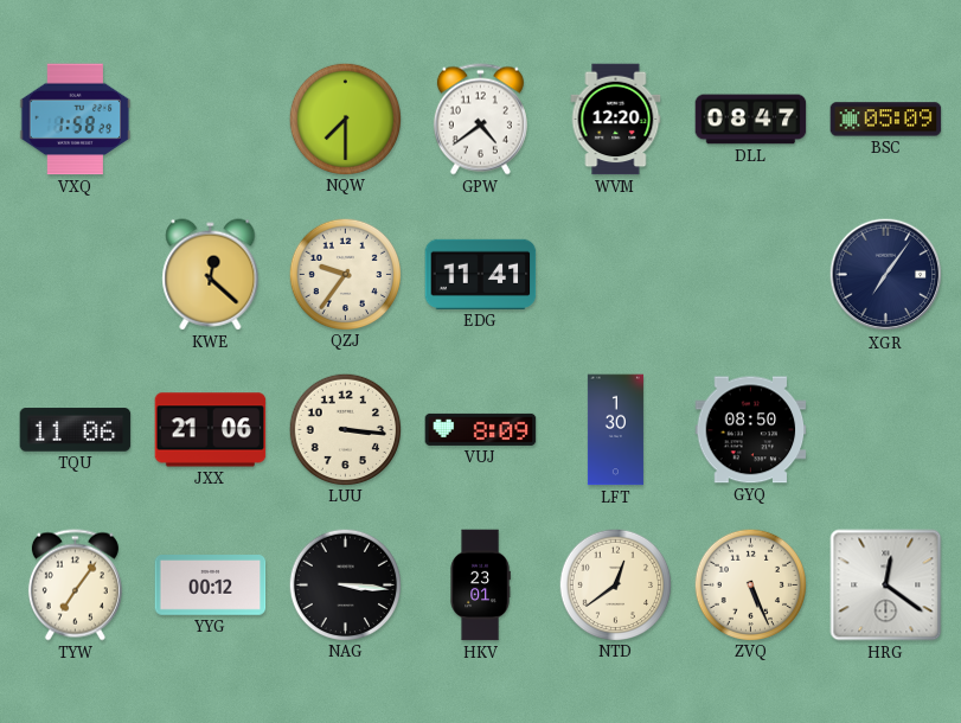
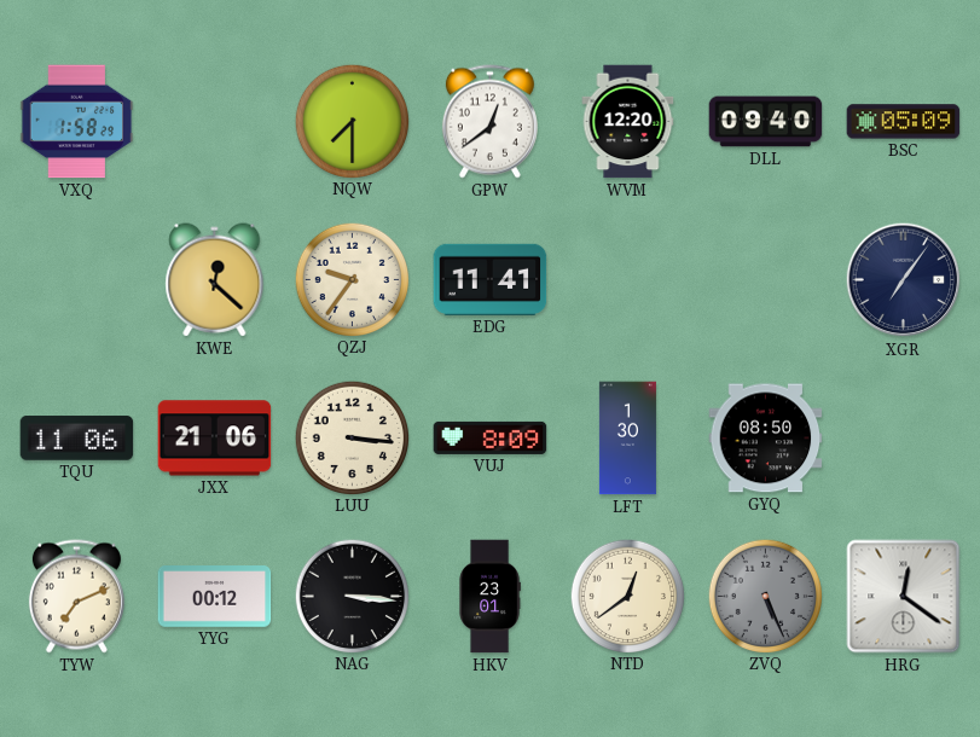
GPW: 4:39 -> 12:39 (489, 122)
DLL: 08:47 -> 09:40 (766, 122)
TYW: 7:06 -> 7:11 (76, 597)
ZVQ dial: cream -> grey (765, 596)
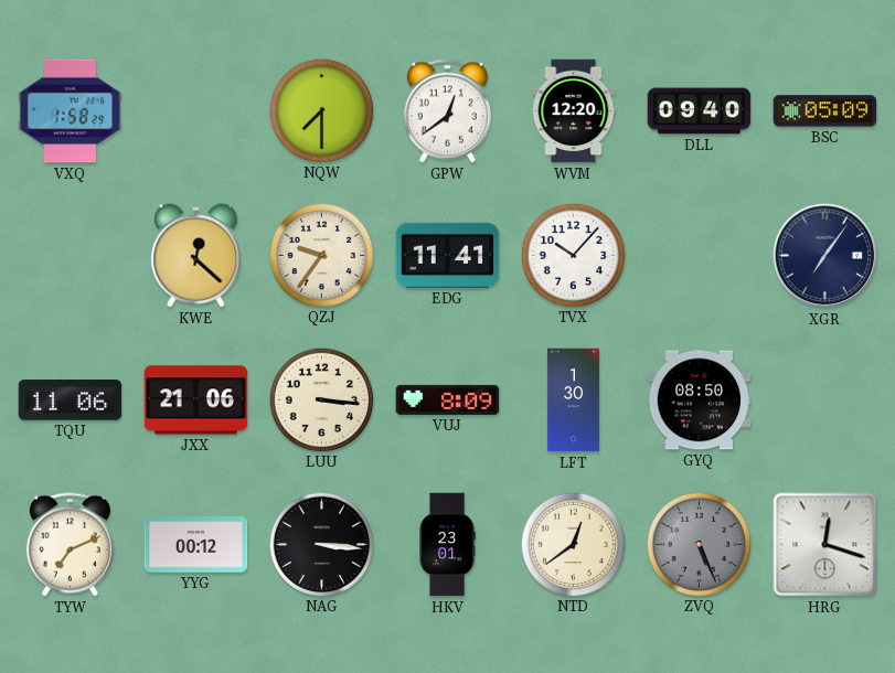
TVX: none -> 10:07 (573, 255)
HRG: 12:21 -> 12:18 (825, 545)
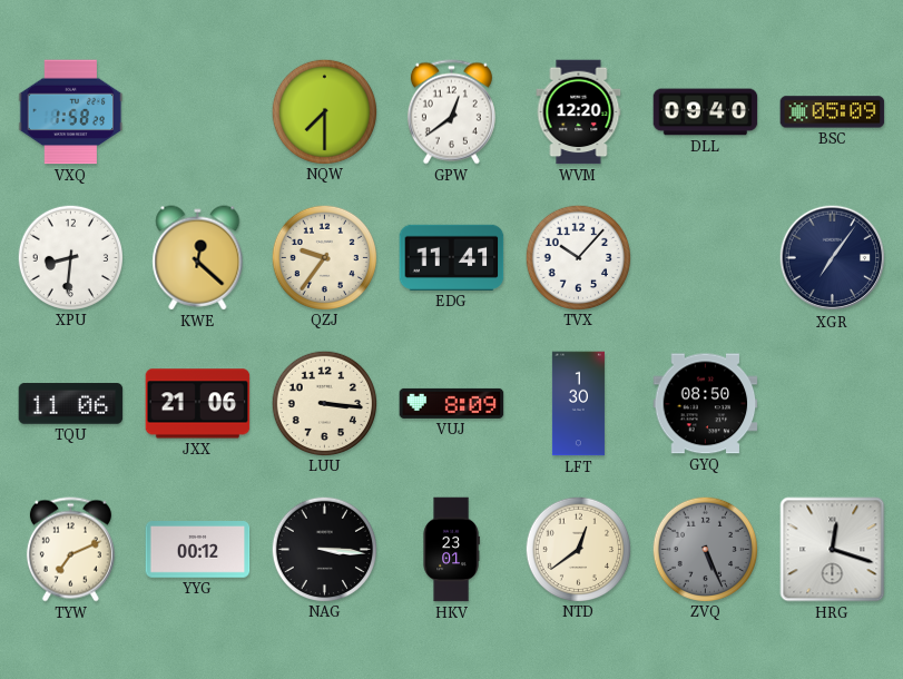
XPU: none -> 8:31 (70, 257)
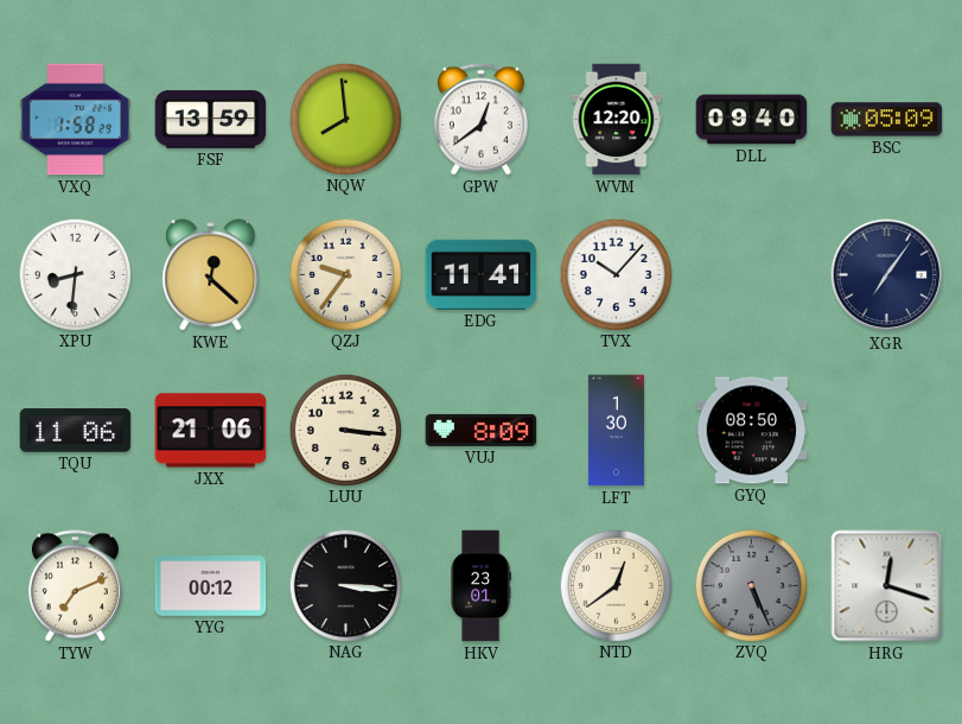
FSF: none -> 13:59 (211, 120)
NQW: 7:30 -> 7:59 (345, 119)
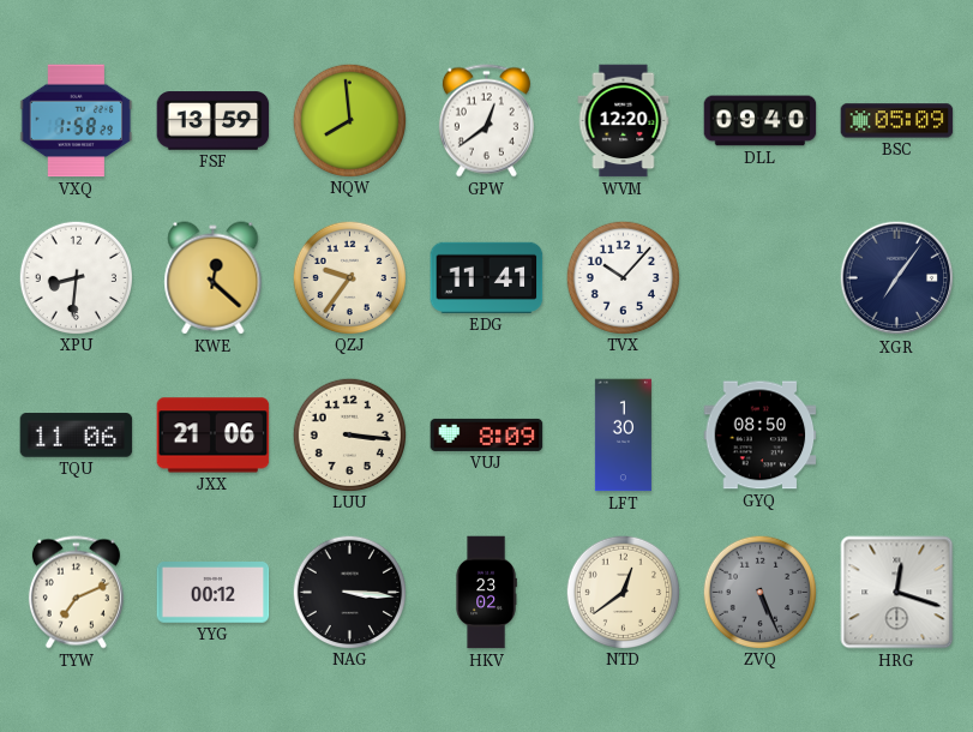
HKV: 23:01 -> 23:02 (486, 593)
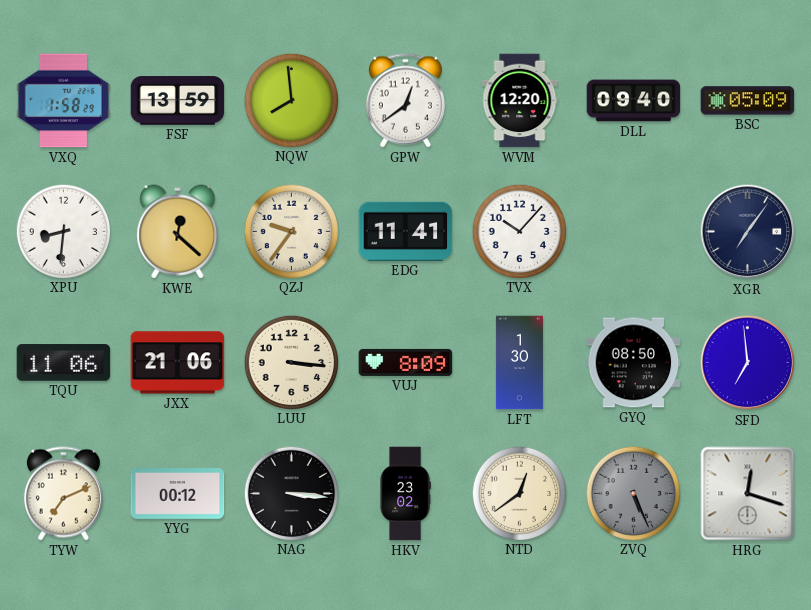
SFD: none -> 6:59 (748, 363)
